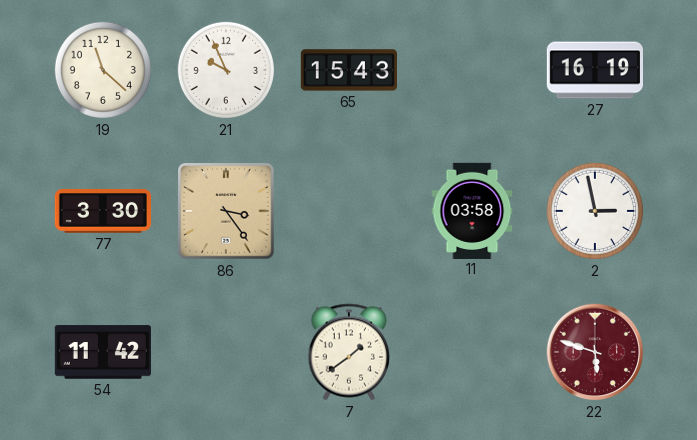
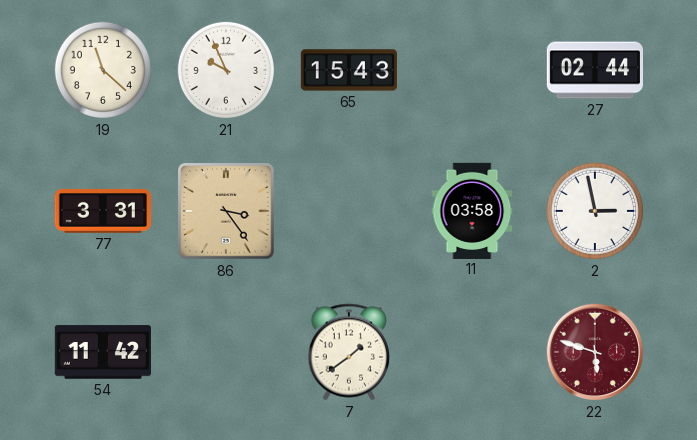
27: 16:19 -> 02:44 (594, 70)
77: 3:30 -> 3:31 (102, 212)
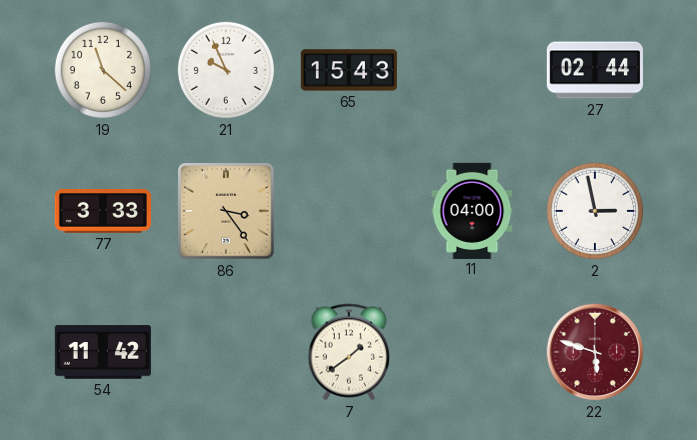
77: 3:31 -> 3:33 (102, 212)
11: 03:58 -> 04:00 (472, 210)
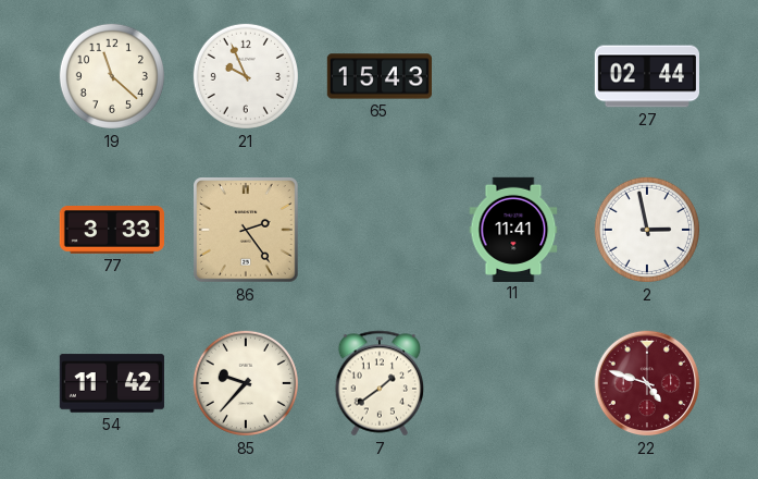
86: 3:24 -> 2:24 (247, 231)
11: 04:00 -> 11:41 (513, 229)
85: none -> 9:37 (246, 383)
22: 5:48 -> 4:48 (647, 383)
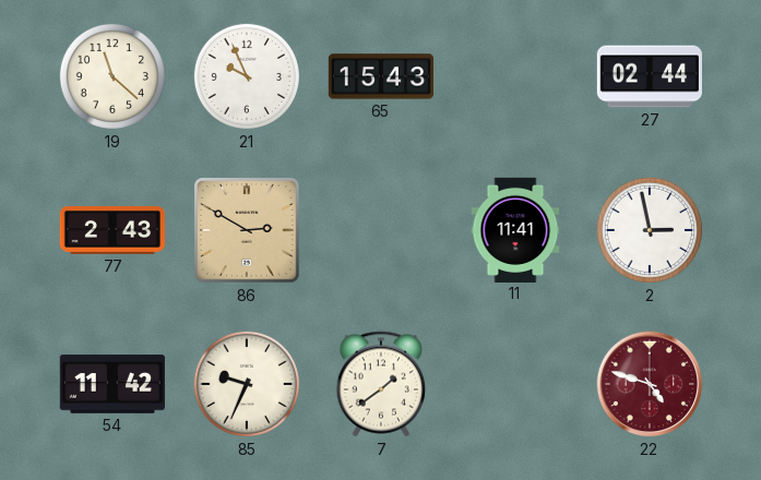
77: 3:33 -> 2:43 (111, 231)
86: 2:24 -> 2:50 (248, 231)
85: 9:37 -> 9:34 (247, 384)
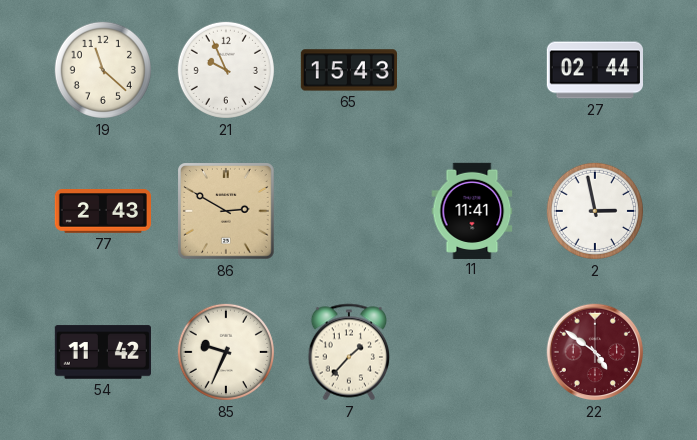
7: 1:39 -> 1:37 (349, 352)
22: 4:48 -> 4:51 (595, 352)
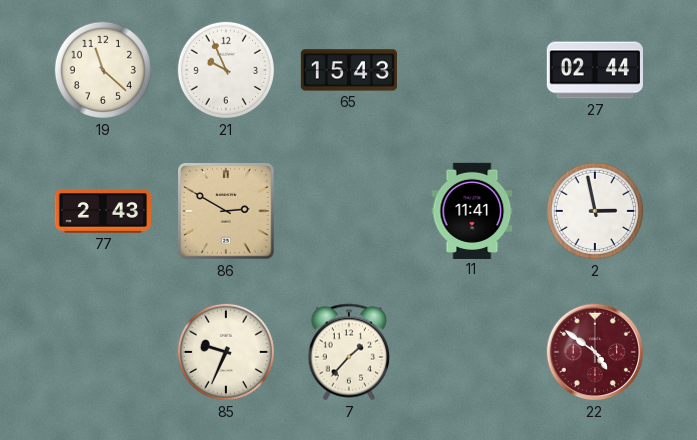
54: 11:42 -> none (103, 352)
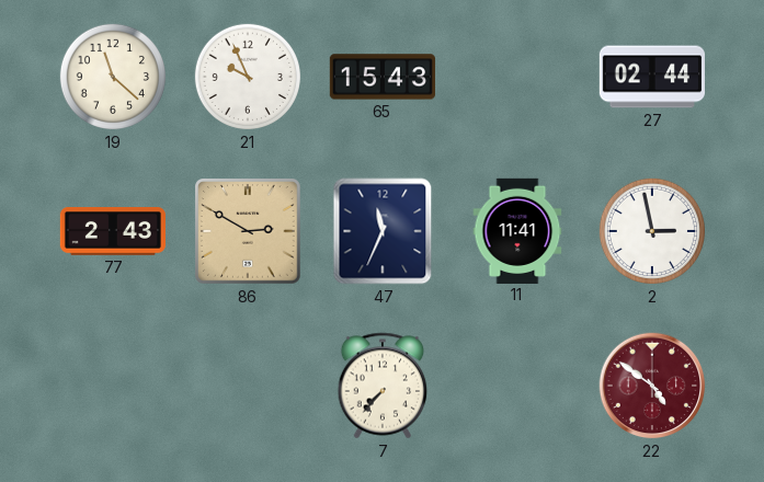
47: none -> 11:34 (383, 231)
85: 9:34 -> none (226, 352)
7: 1:37 -> 7:37 (383, 386)
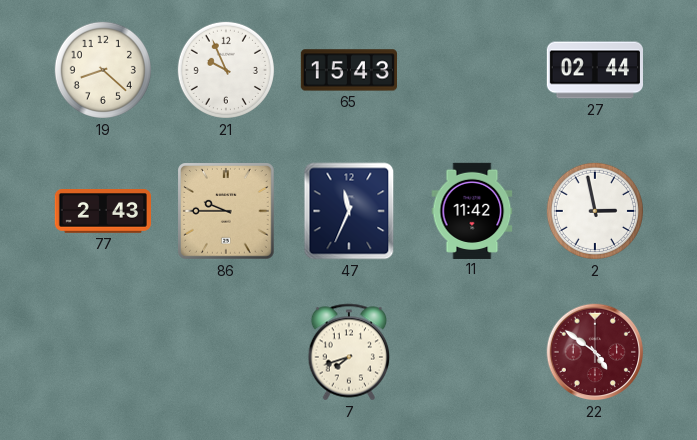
19: 11:22 -> 8:22 (103, 70)
86: 2:50 -> 9:45 (227, 212)
11: 11:41 -> 11:42 (472, 210)
7: 7:37 -> 7:42 (349, 352)
